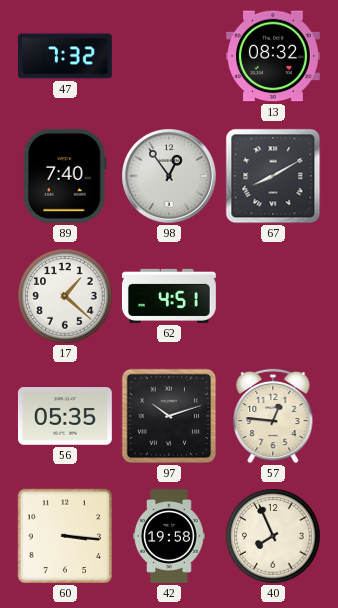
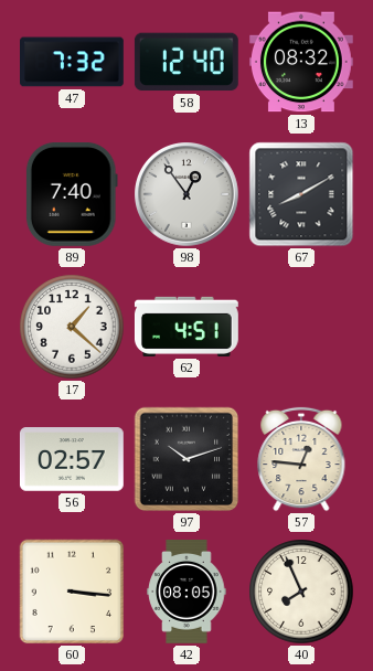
58: none -> 12:40 (186, 62)
56: 05:35 -> 02:57 (72, 459)
42: 19:58 -> 08:05 (186, 593)
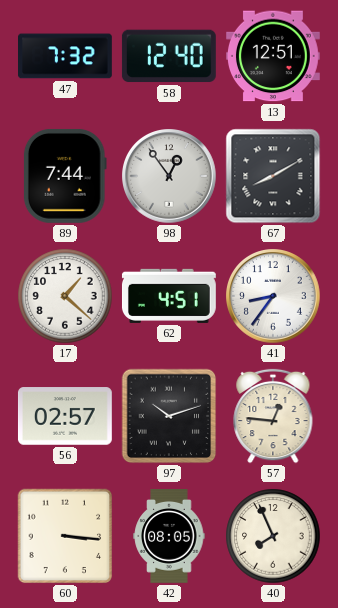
13: 08:32 -> 12:51 (274, 56)
89: 7:40 -> 7:44 (65, 176)
41: none -> 8:36 (274, 297)
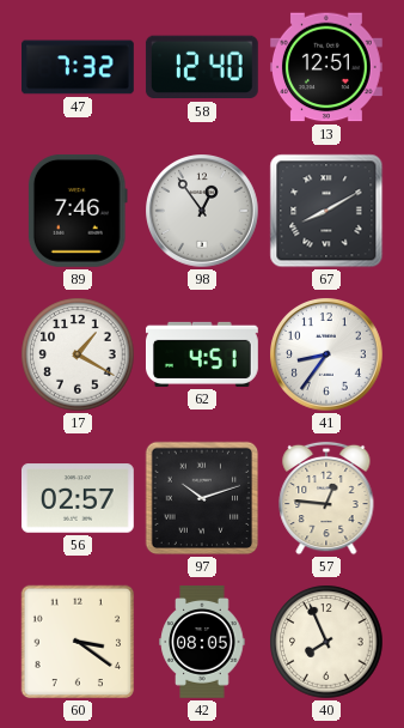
89: 7:44 -> 7:46 (78, 211)
17: 1:22 -> 1:20 (78, 354)
60: 3:16 -> 3:21 (78, 642)
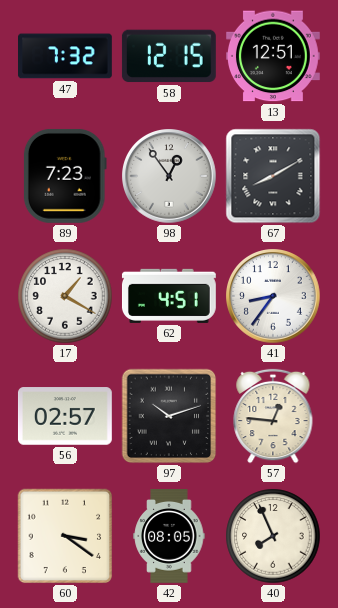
58: 12:40 -> 12:15 (169, 56)
89: 7:46 -> 7:23 (65, 176)
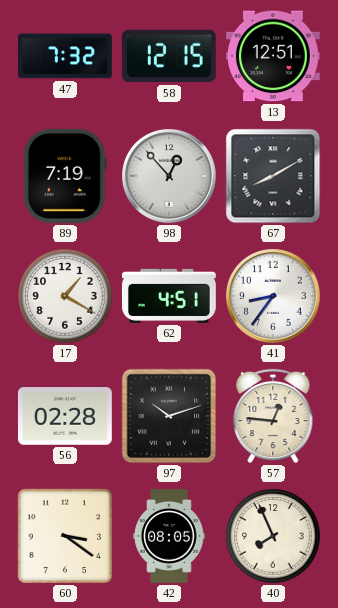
89: 7:23 -> 7:19 (65, 176)
98: 12:54 -> 12:53 (170, 177)
56: 02:57 -> 02:28 (65, 416)
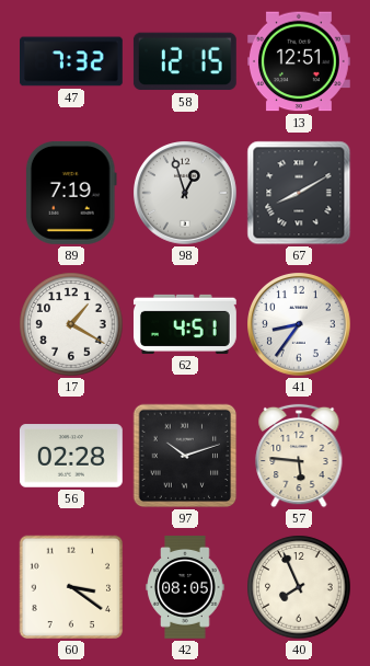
98: 12:53 -> 12:57 (186, 194)
57: 12:46 -> 5:46 (299, 456)
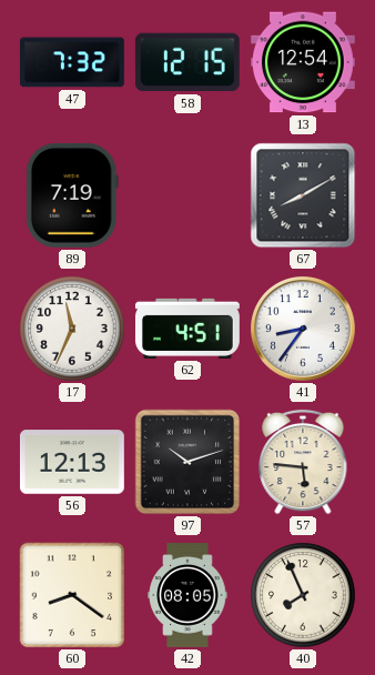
13: 12:51 -> 12:54 (304, 62)
98: 12:57 -> none (186, 194)
17: 1:20 -> 11:34 (72, 329)
56: 02:28 -> 12:13 (72, 462)
60: 3:21 -> 8:21 (72, 595)
